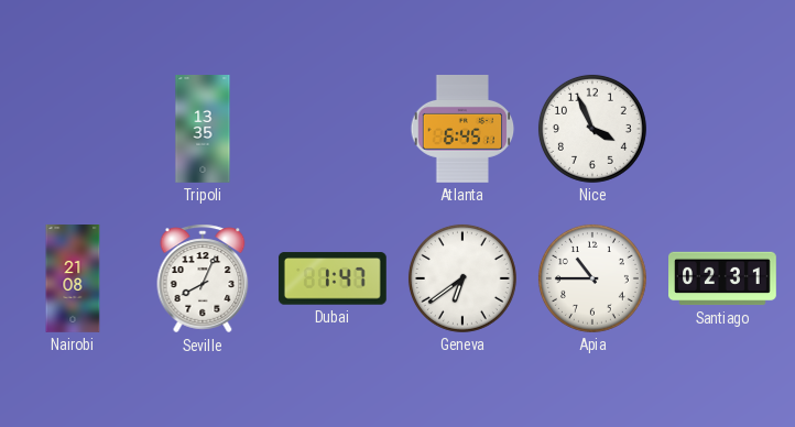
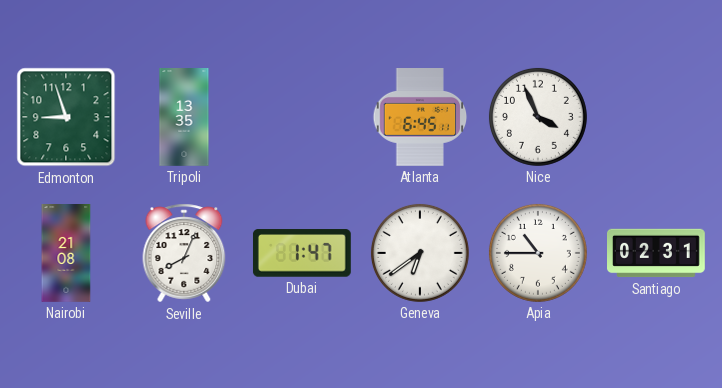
Edmonton: none -> 8:57 (66, 117)
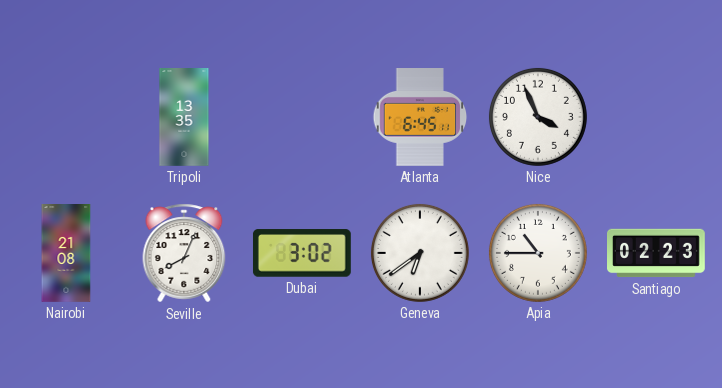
Edmonton: 8:57 -> none (66, 117)
Dubai: 1:47 -> 3:02 (302, 253)
Santiago: 02:31 -> 02:23 (657, 253)
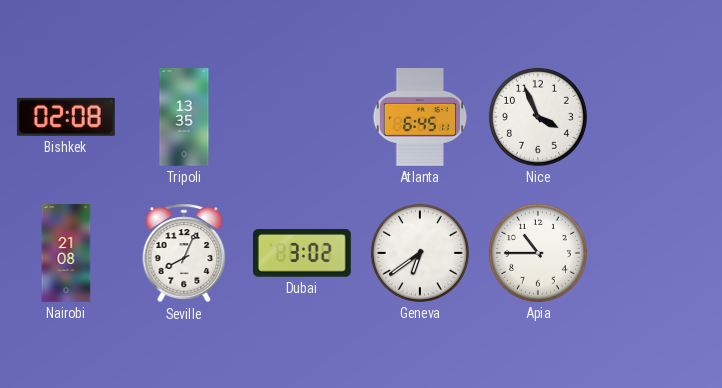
Bishkek: none -> 02:08 (66, 117)
Santiago: 02:23 -> none (657, 253)
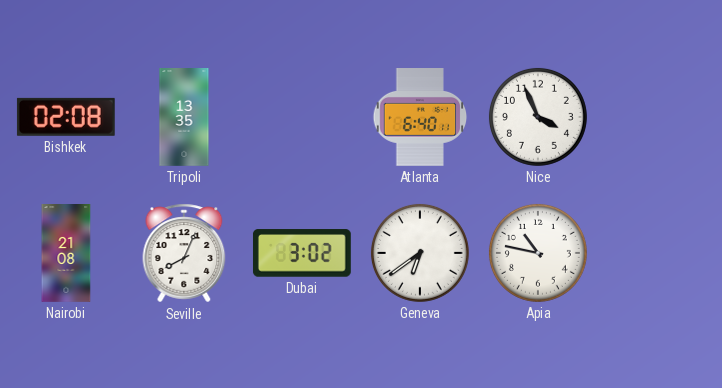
Atlanta: 6:45 -> 6:40 (420, 118)
Apia: 10:45 -> 10:47 (538, 253)
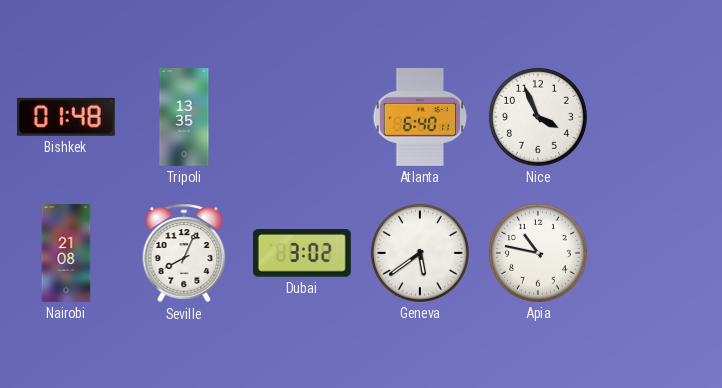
Bishkek: 02:08 -> 01:48 (66, 117)
Geneva: 6:39 -> 5:39 (420, 253)
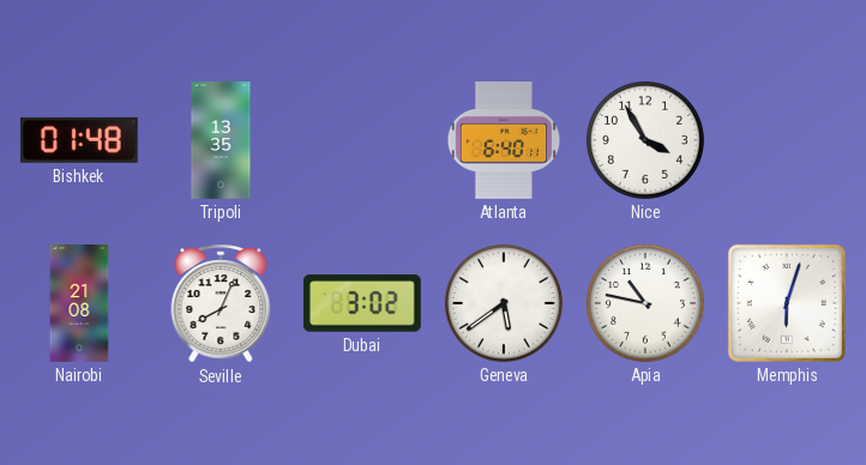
Nice: 3:56 -> 3:55 (645, 140)
Memphis: none -> 6:03 (787, 303)
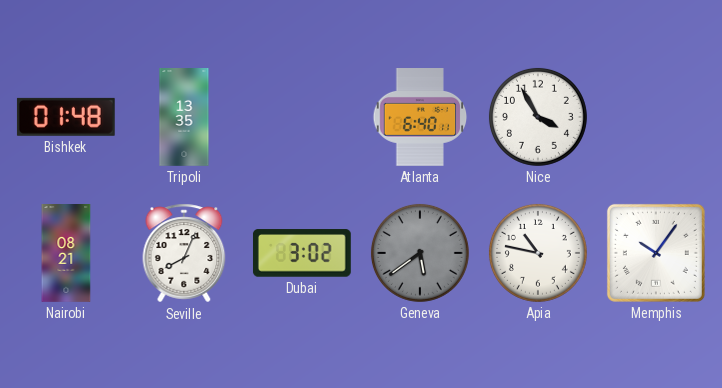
Nairobi: 21:08 -> 08:21 (66, 254)
Geneva dial: white -> grey (420, 253)
Memphis: 6:03 -> 10:06 (656, 253)
